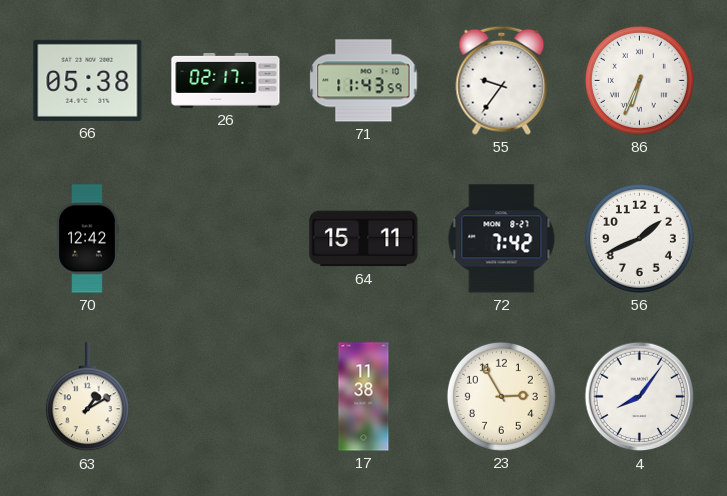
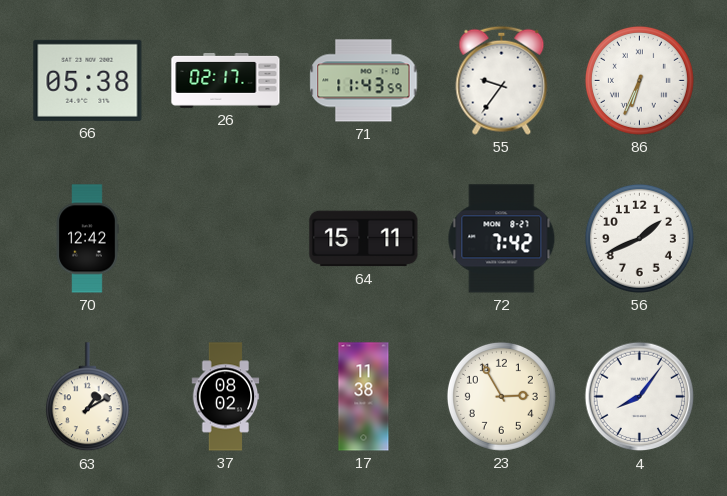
37: none -> 08:02 (226, 397)
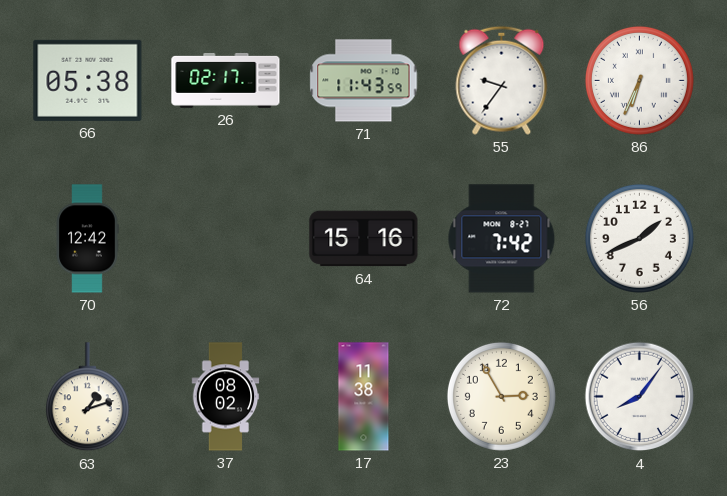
64: 15:11 -> 15:16 (364, 239)
63: 1:10 -> 1:12 (87, 397)
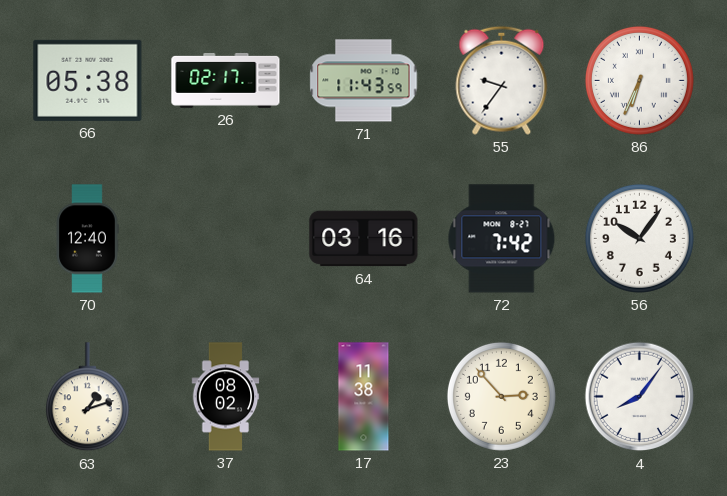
70: 12:42 -> 12:40 (87, 239)
64: 15:16 -> 03:16 (364, 239)
56: 1:41 -> 10:06 (639, 238)
23: 2:55 -> 2:53 (501, 396)
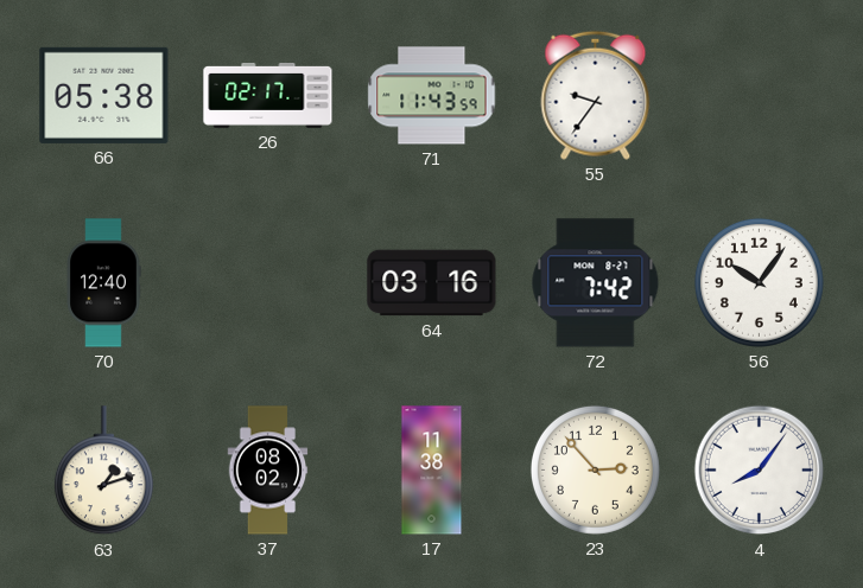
86: 6:34 -> none (639, 80)
